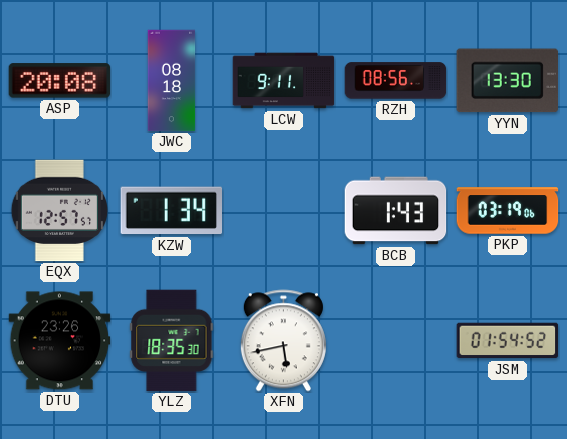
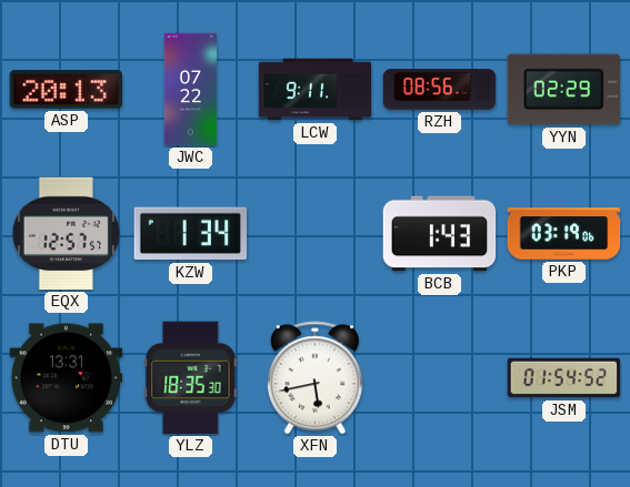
ASP: 20:08 -> 20:13 (67, 90)
JWC: 08:18 -> 07:22 (191, 90)
YYN: 13:30 -> 02:29 (563, 90)
DTU: 23:26 -> 13:31 (67, 378)
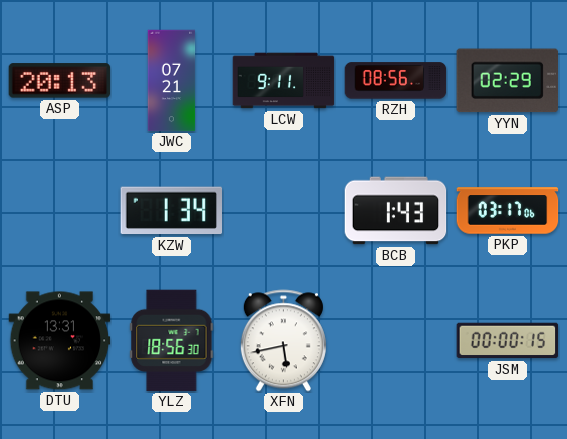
JWC: 07:22 -> 07:21 (172, 81)
EQX: 12:57 -> none (66, 234)
PKP: 03:19 -> 03:17 (508, 211)
YLZ: 18:35 -> 18:56 (172, 341)
JSM: 01:54 -> 00:00 (508, 341)
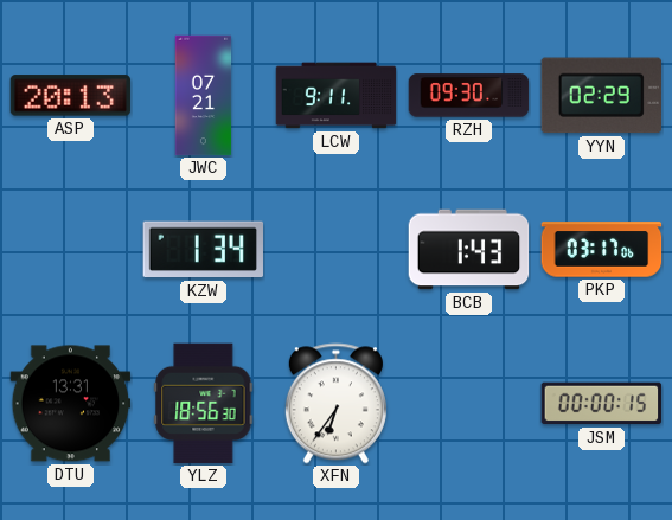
RZH: 08:56 -> 09:30 (469, 96)
XFN: 5:43 -> 6:36 (335, 404)
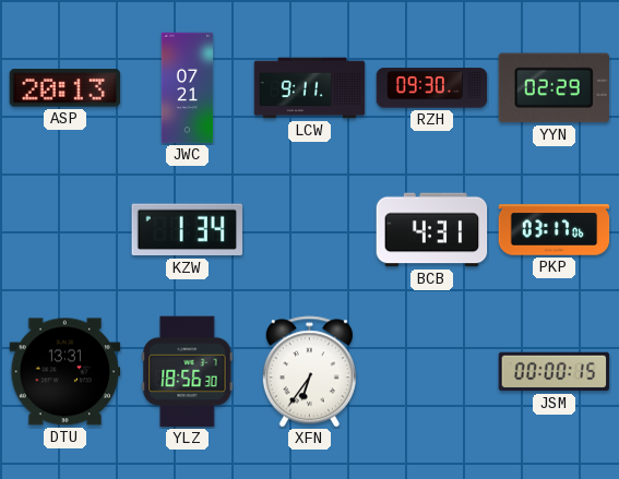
BCB: 1:43 -> 4:31 (432, 230)
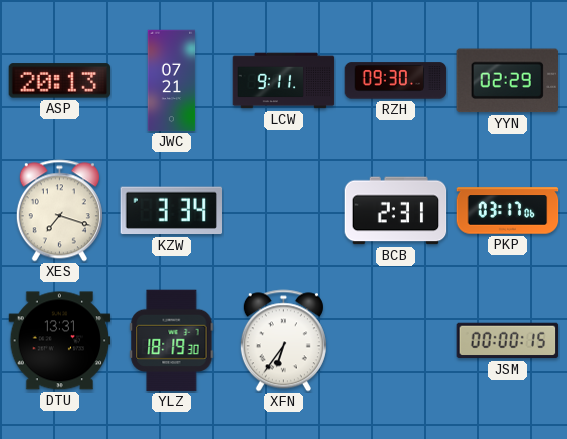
XES: none -> 7:18 (59, 211)
KZW: 1:34 -> 3:34 (171, 211)
BCB: 4:31 -> 2:31 (396, 211)
YLZ: 18:56 -> 18:19 (172, 341)
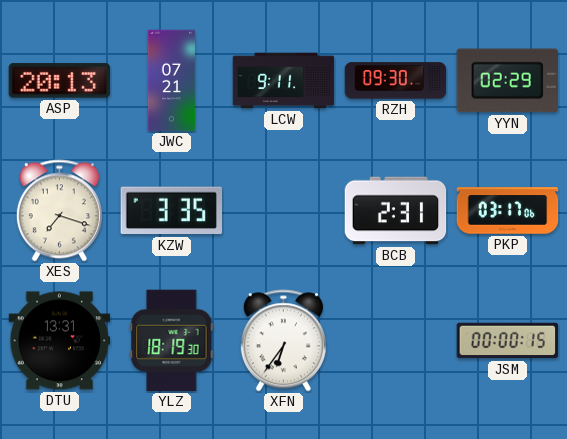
KZW: 3:34 -> 3:35 (171, 211)
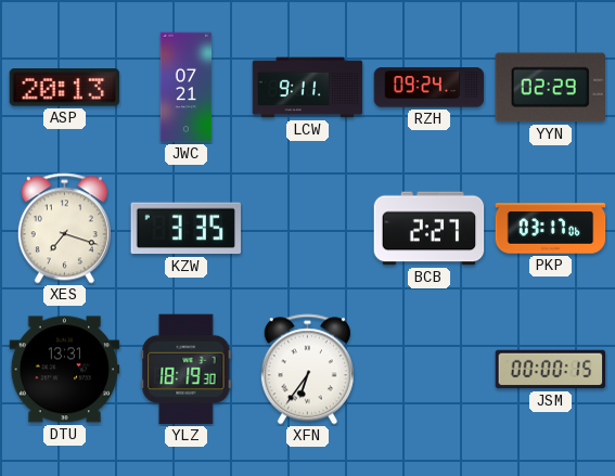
RZH: 09:30 -> 09:24 (430, 88)
BCB: 2:31 -> 2:27 (430, 229)
